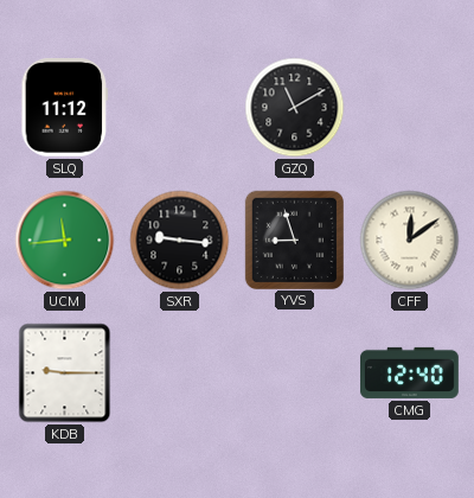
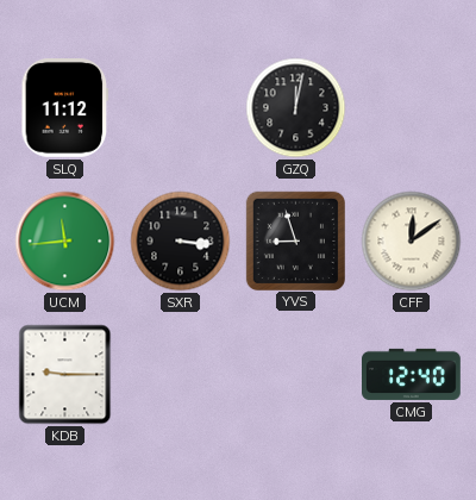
GZQ: 11:10 -> 12:02 (296, 108)
SXR: 9:16 -> 3:16 (181, 242)
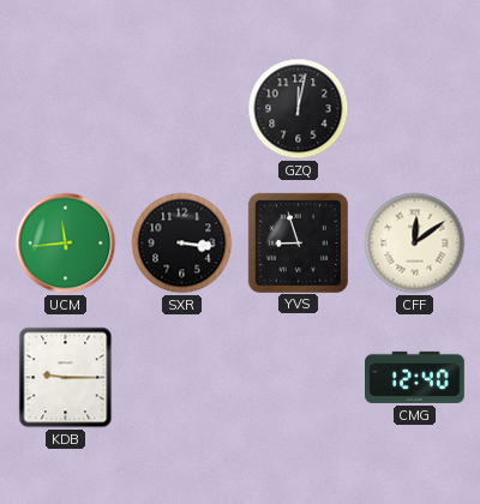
SLQ: 11:12 -> none (65, 108)
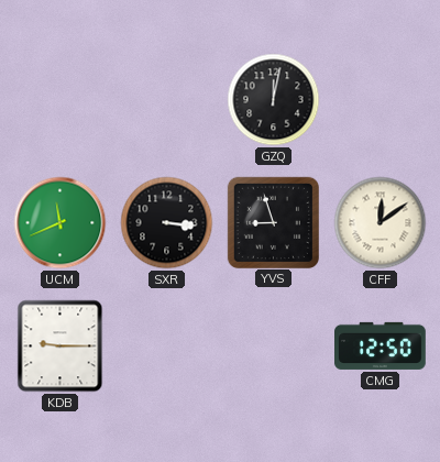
UCM: 11:44 -> 11:41 (61, 223)
CMG: 12:40 -> 12:50 (381, 345)
